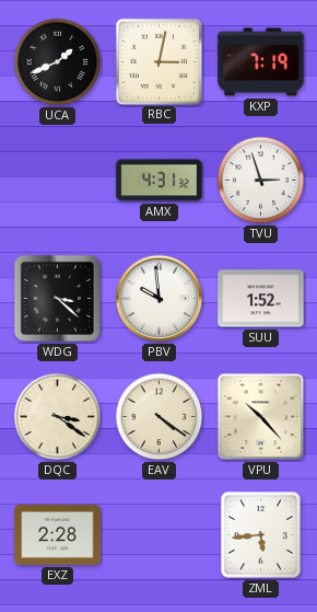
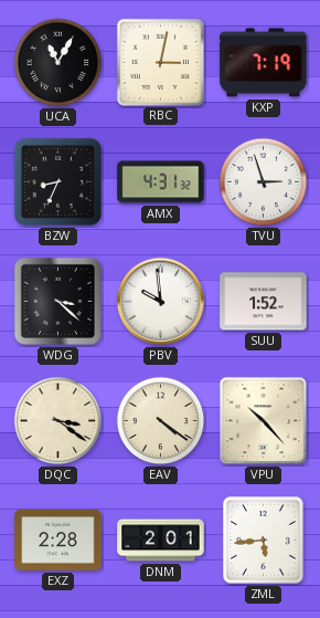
UCA: 1:41 -> 11:05 (58, 63)
BZW: none -> 8:34 (57, 181)
DNM: none -> 2:01 (161, 541)
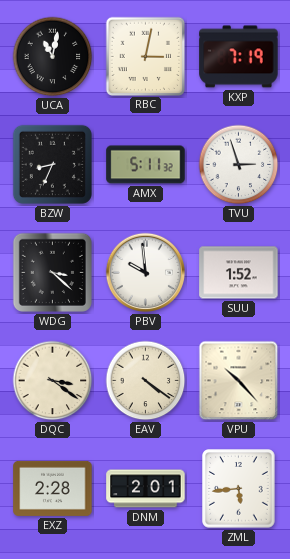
UCA: 11:05 -> 11:02 (53, 57)
AMX: 4:31 -> 5:11 (146, 165)
